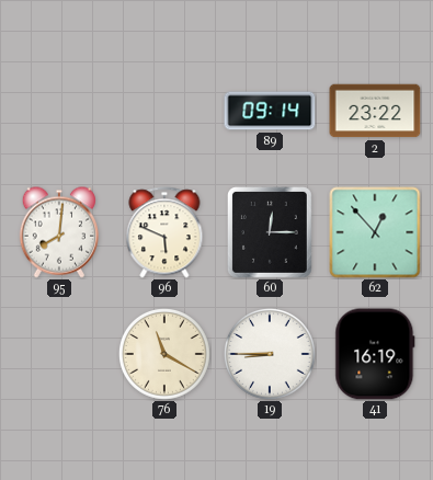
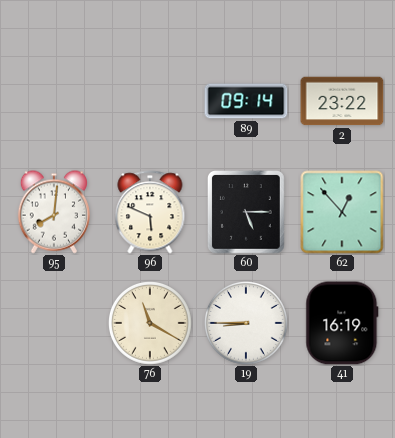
60: 12:15 -> 5:15 (246, 213)
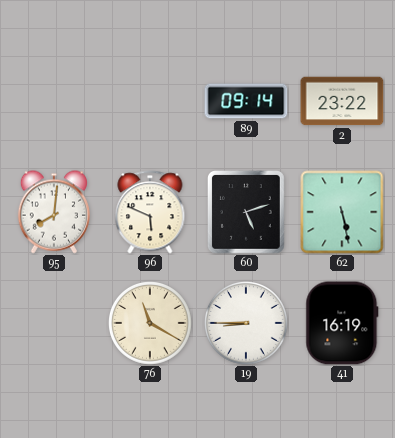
60: 5:15 -> 5:12 (246, 213)
62: 12:53 -> 5:28 (342, 212)
